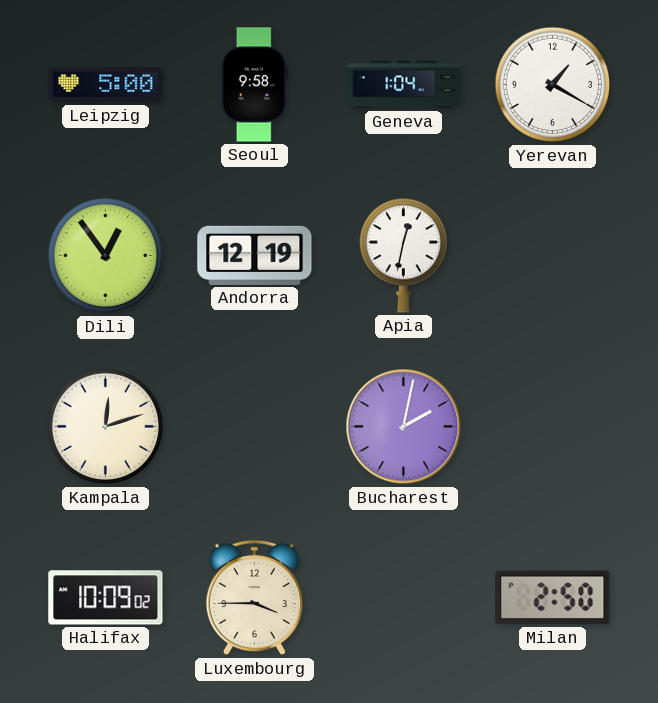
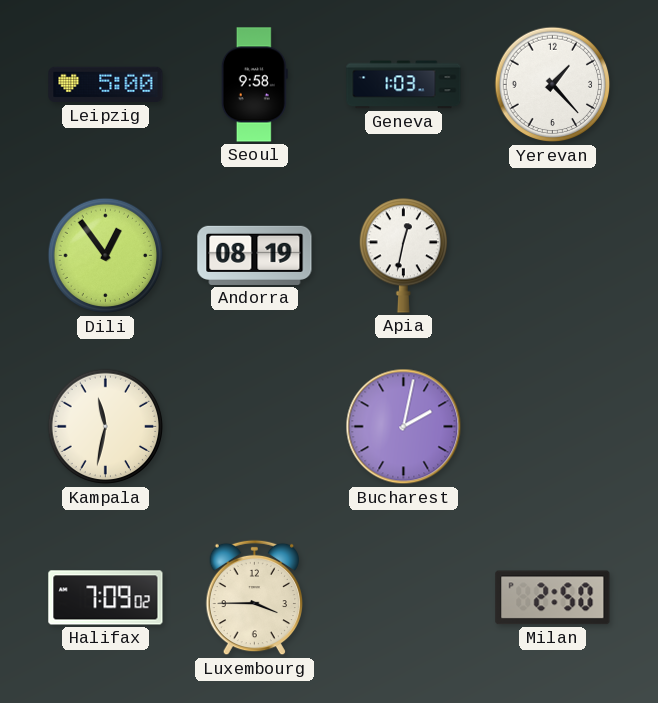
Geneva: 1:04 -> 1:03 (404, 85)
Yerevan: 1:20 -> 1:23 (553, 85)
Andorra: 12:19 -> 08:19 (255, 255)
Kampala: 12:12 -> 11:32 (106, 427)
Halifax: 10:09 -> 7:09 (106, 598)
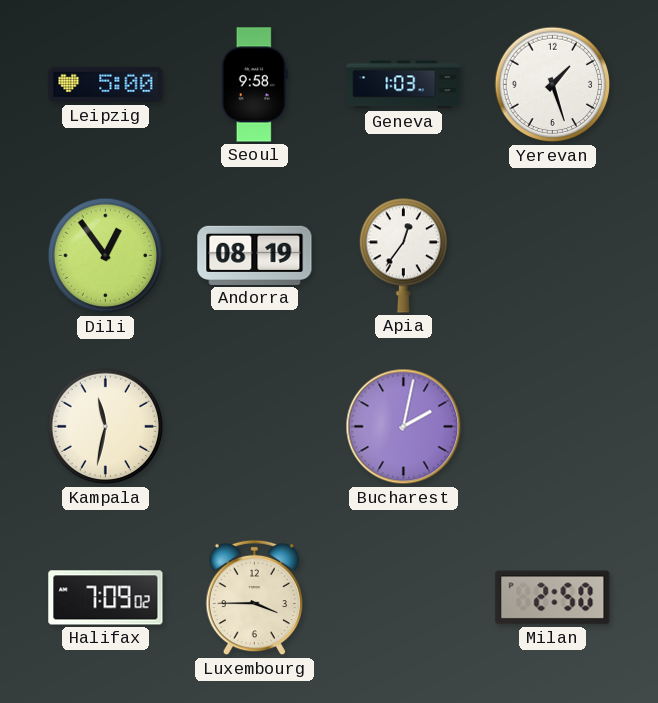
Yerevan: 1:23 -> 1:27 (553, 85)
Apia: 12:32 -> 12:36 (403, 256)
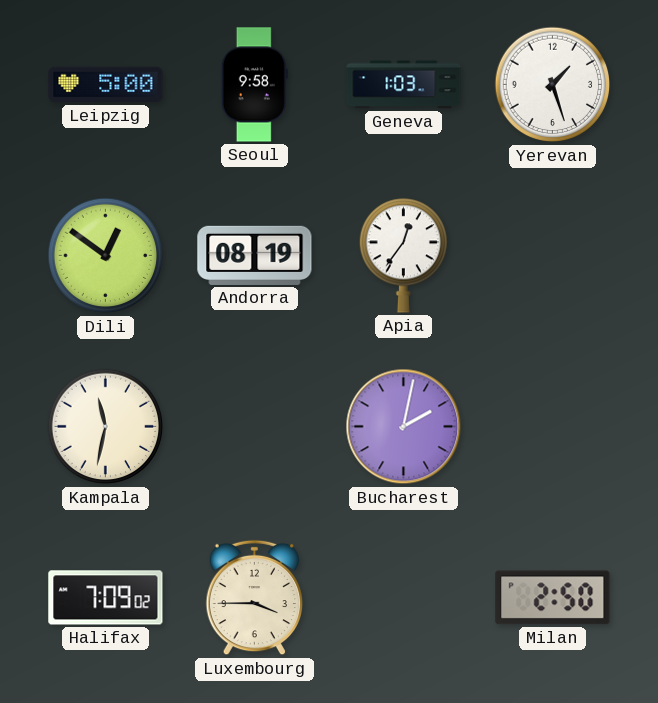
Dili: 12:54 -> 12:51 (106, 256)
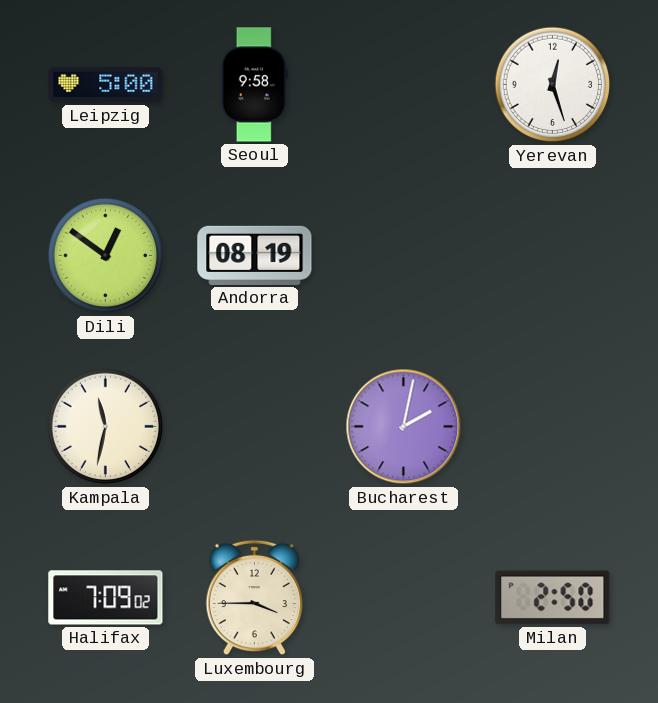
Geneva: 1:03 -> none (404, 85)
Yerevan: 1:27 -> 12:27 (553, 85)
Apia: 12:36 -> none (403, 256)
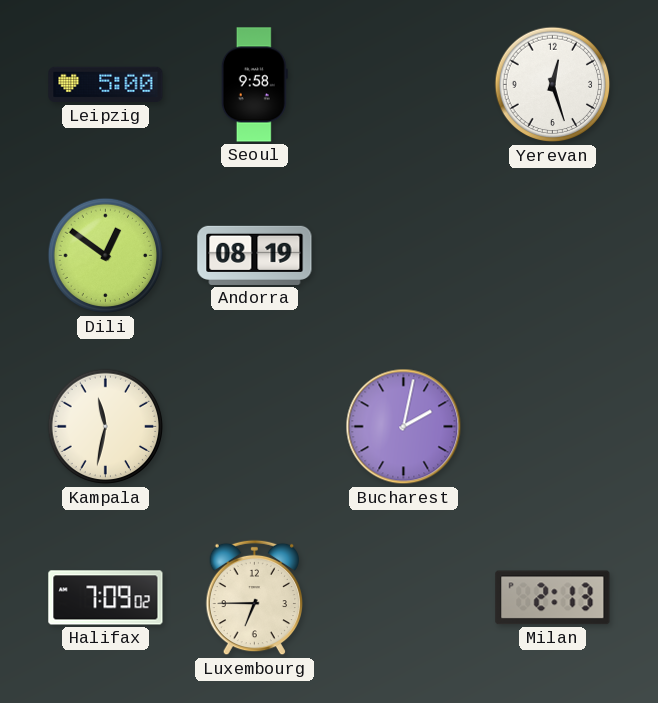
Luxembourg: 3:45 -> 6:45 (255, 598)
Milan: 2:50 -> 2:13 (553, 598)
